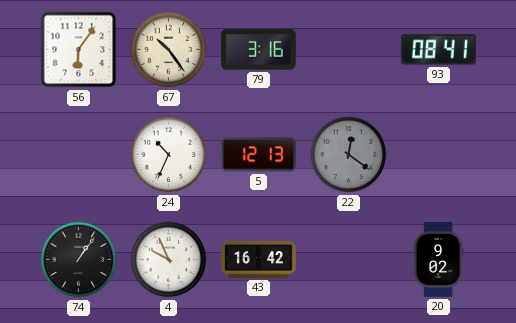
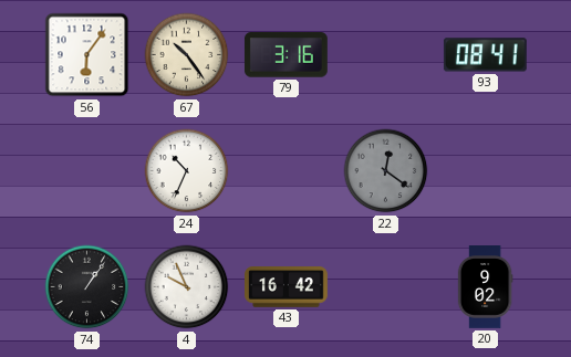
5: 12:13 -> none (258, 155)
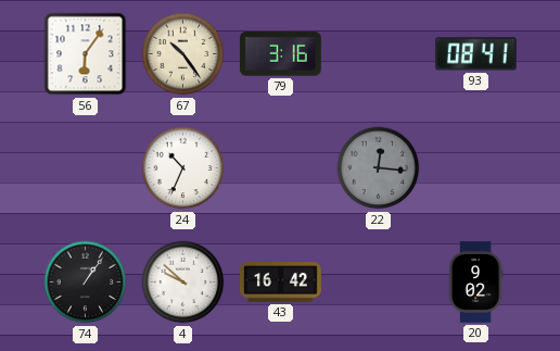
22: 12:21 -> 12:16 (379, 168)
4: 9:56 -> 9:52 (183, 283)
